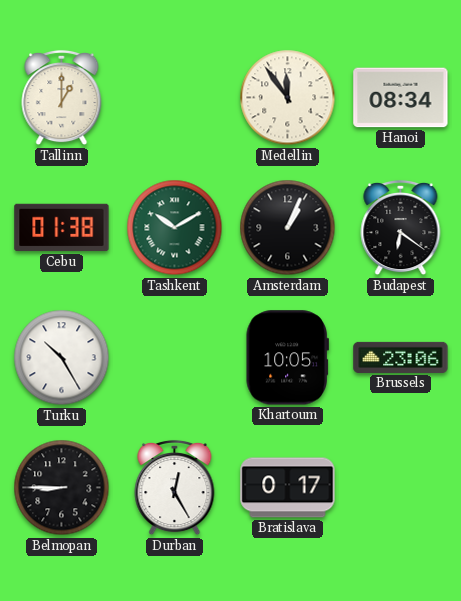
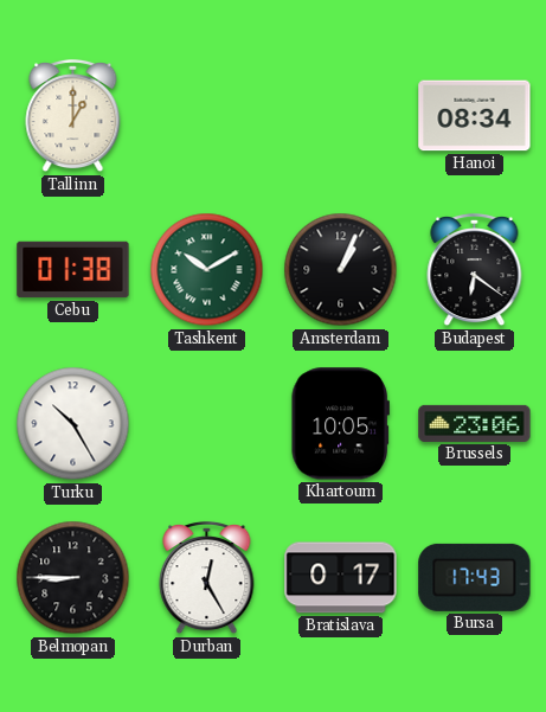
Medellin: 11:54 -> none (288, 98)
Bursa: none -> 17:43 (475, 577)
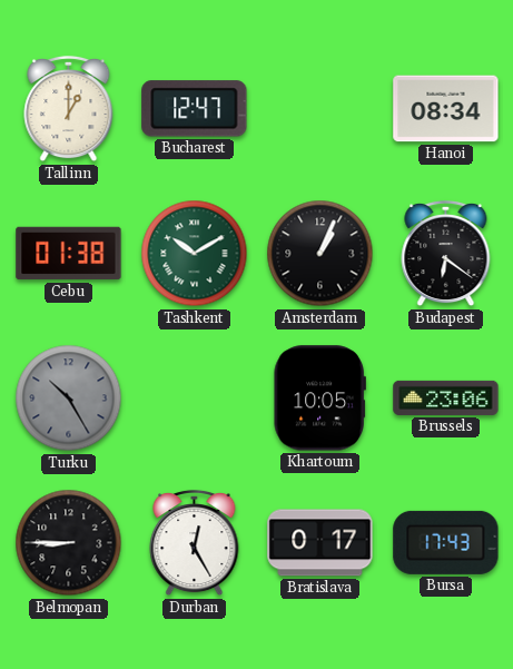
Bucharest: none -> 12:47 (195, 109)
Turku dial: white -> grey (69, 399)
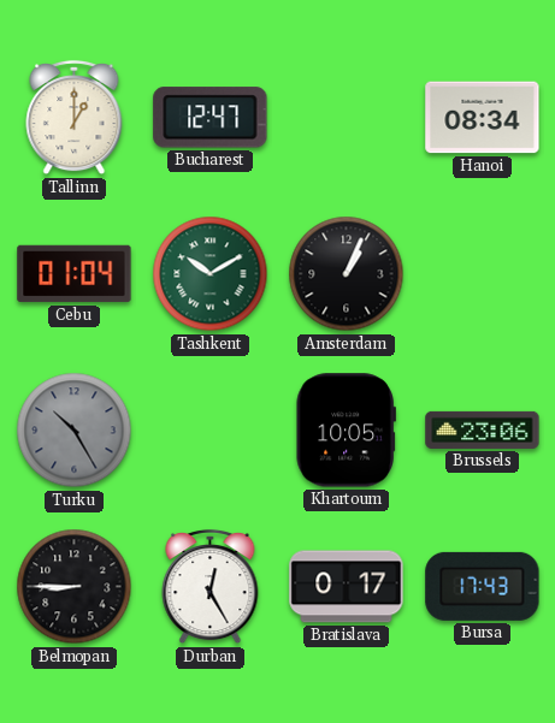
Cebu: 01:38 -> 01:04 (75, 274)
Budapest: 6:21 -> none (446, 254)
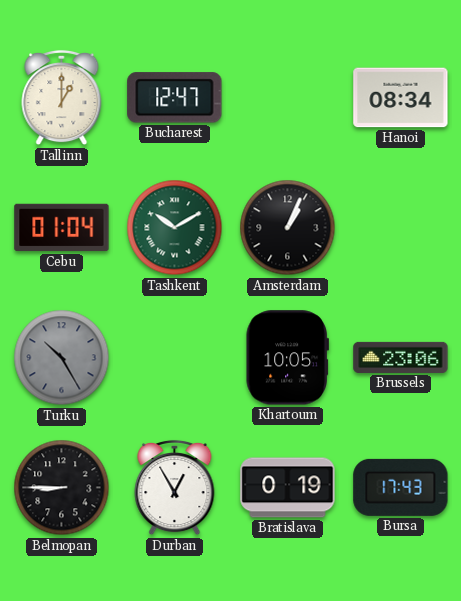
Durban: 12:25 -> 12:55 (175, 488)
Bratislava: 0:17 -> 0:19 (288, 488)
